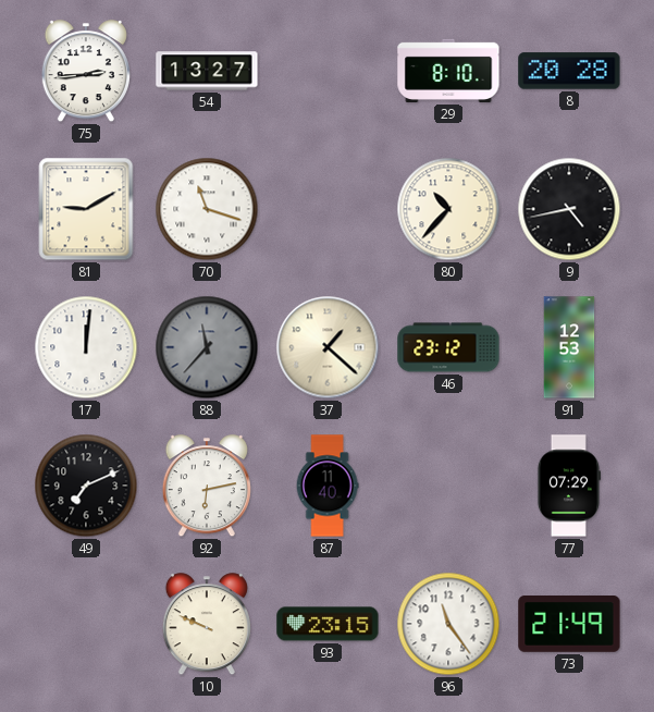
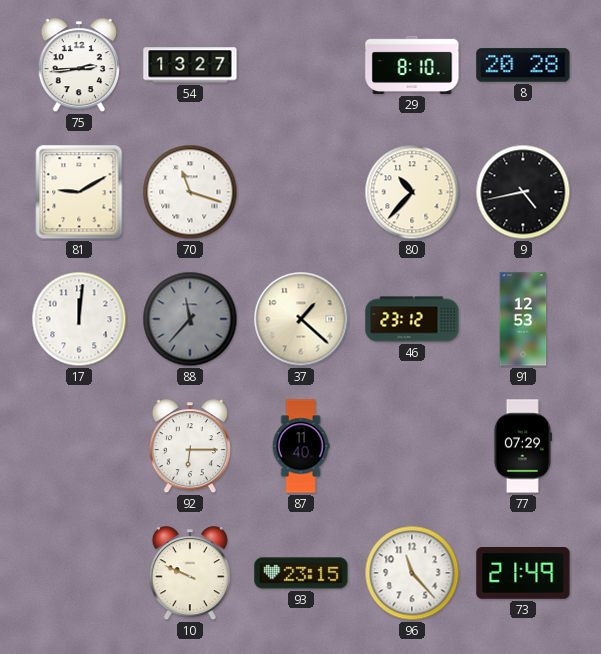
49: 7:11 -> none (86, 486)
92: 6:13 -> 6:15 (190, 447)
96: 11:24 -> 11:23 (412, 573)
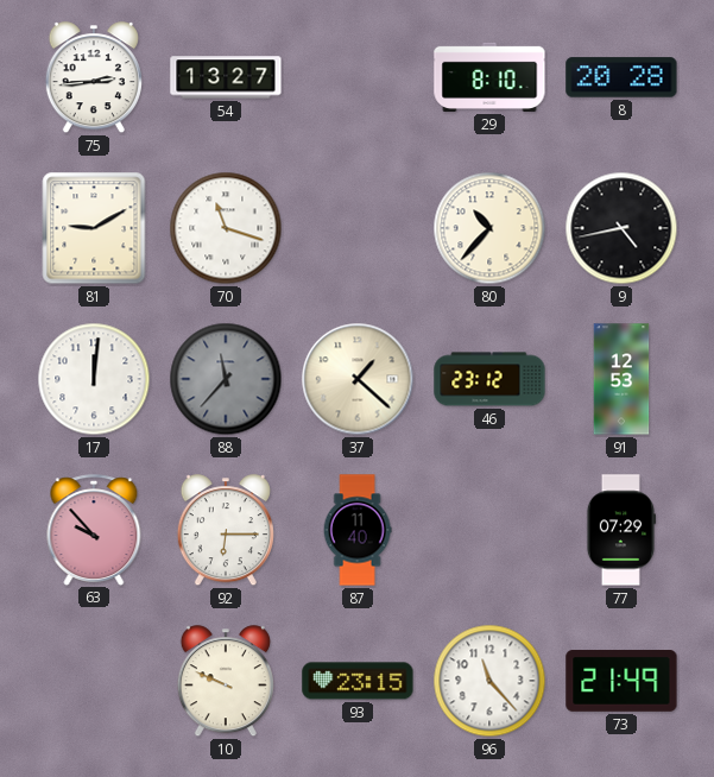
63: none -> 9:53 (94, 530)
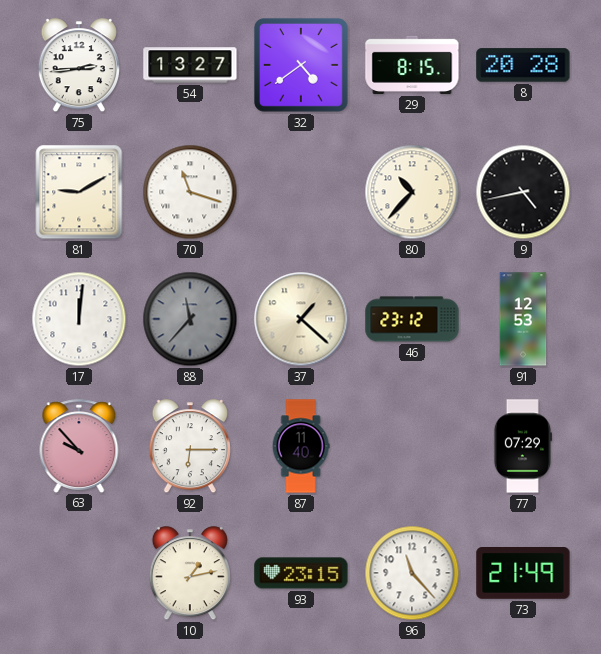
32: none -> 4:39 (301, 65)
29: 8:10 -> 8:15 (412, 65)
10: 9:49 -> 1:13 (190, 574)
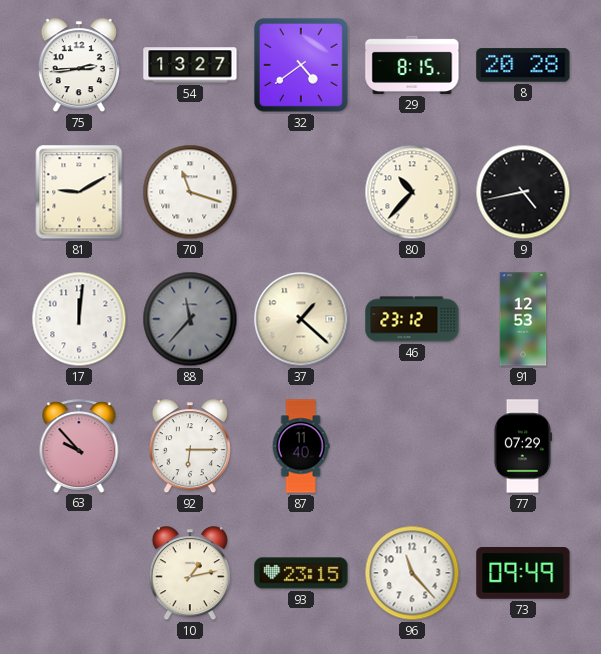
73: 21:49 -> 09:49 (523, 574)
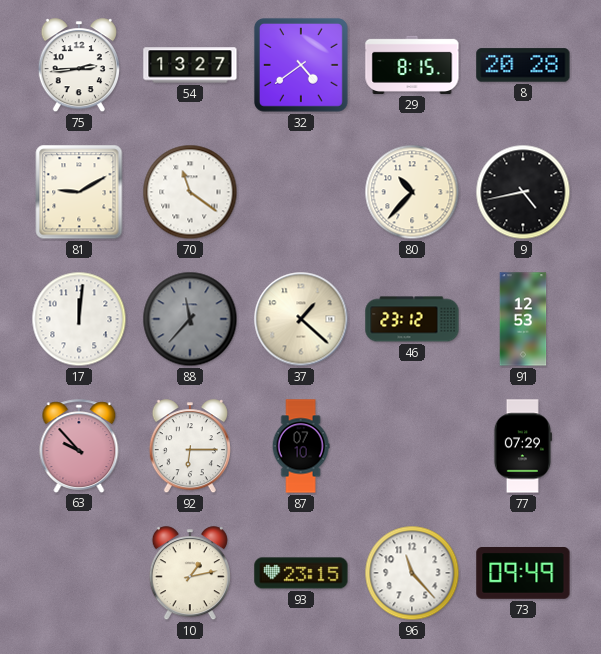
70: 11:18 -> 11:21 (190, 192)
87: 11:40 -> 07:10 (301, 446)
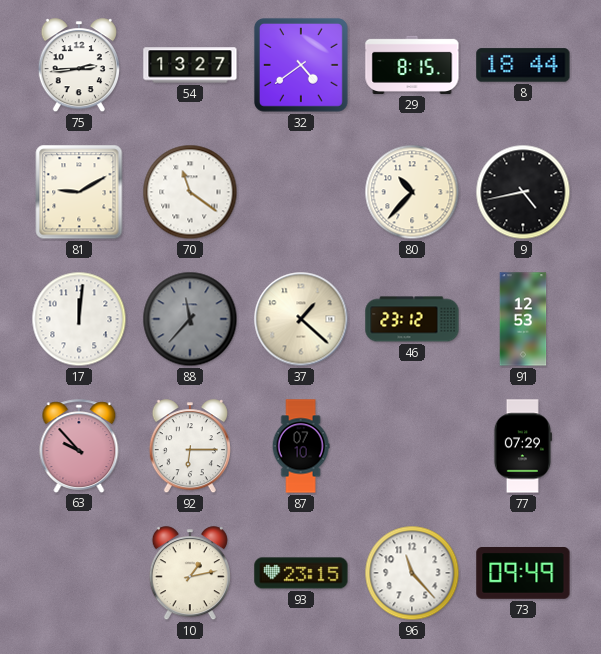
8: 20:28 -> 18:44 (523, 65)
